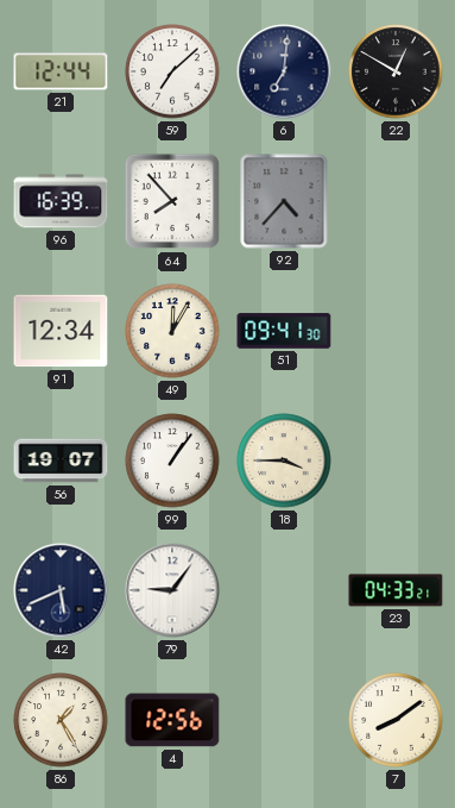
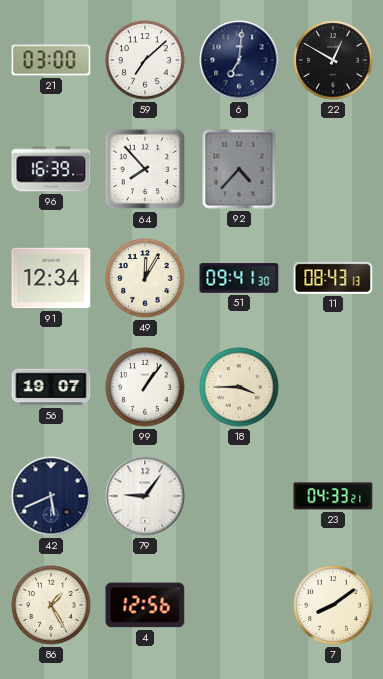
21: 12:44 -> 03:00 (51, 60)
11: none -> 08:43 (333, 278)
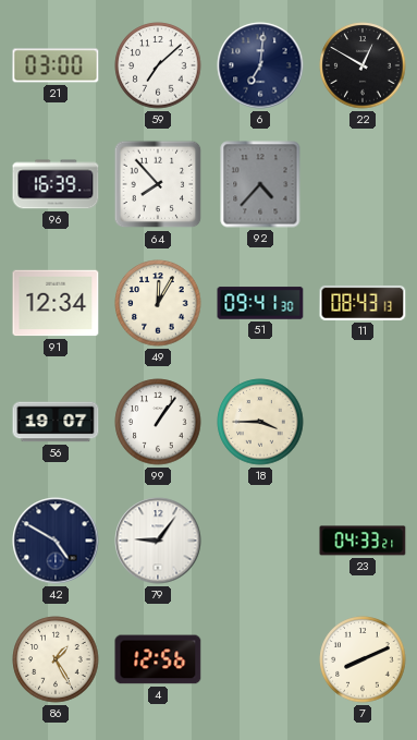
42: 5:41 -> 4:50 (56, 541)
7: 8:09 -> 8:11 (363, 659)
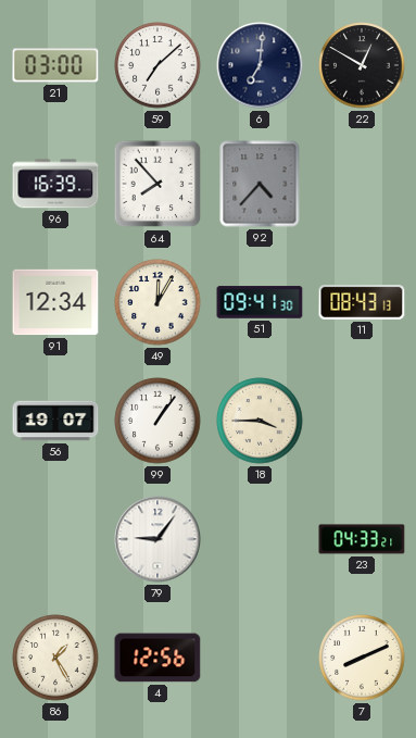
42: 4:50 -> none (56, 541)
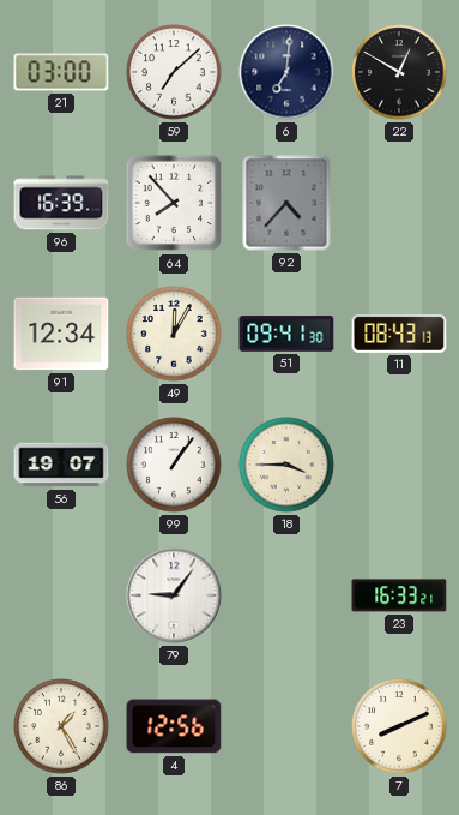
23: 04:33 -> 16:33 (399, 595)
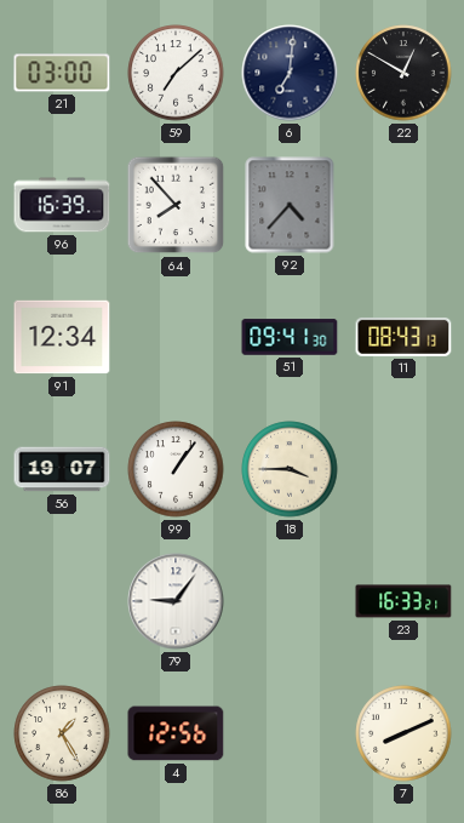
49: 12:05 -> none (174, 334)
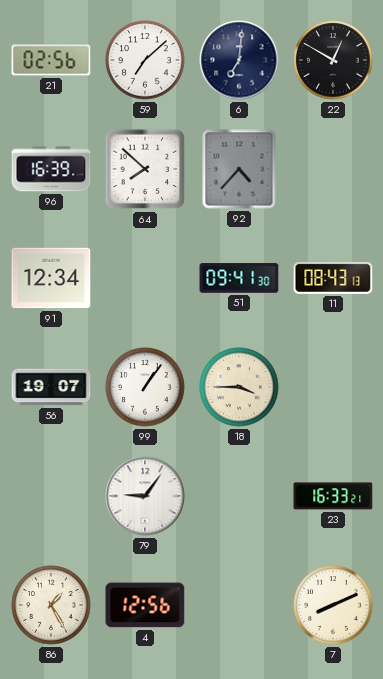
21: 03:00 -> 02:56 (51, 60)
64: 7:53 -> 7:52 (145, 169)
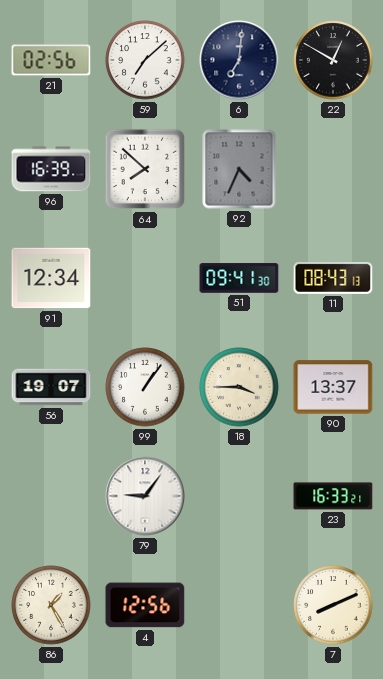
92: 4:37 -> 4:34 (239, 169)
90: none -> 13:37 (333, 387)
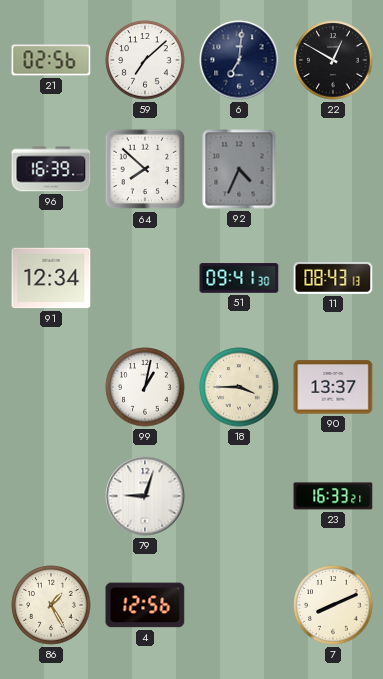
56: 19:07 -> none (51, 387)
99: 1:06 -> 1:02 (145, 387)
79: 9:06 -> 9:03 (145, 496)
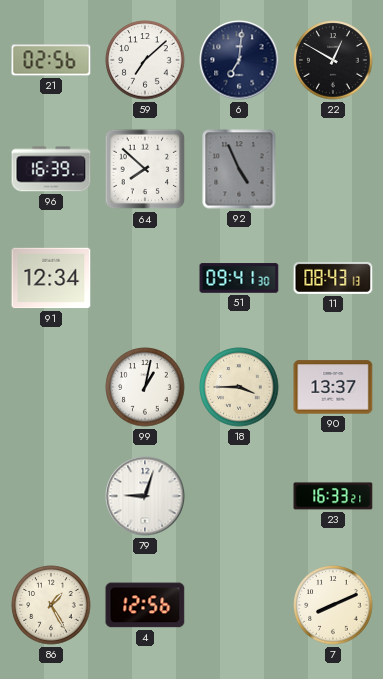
92: 4:34 -> 4:56 (239, 169)
